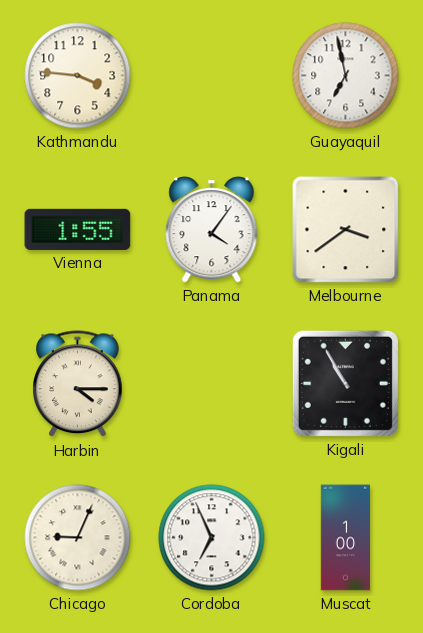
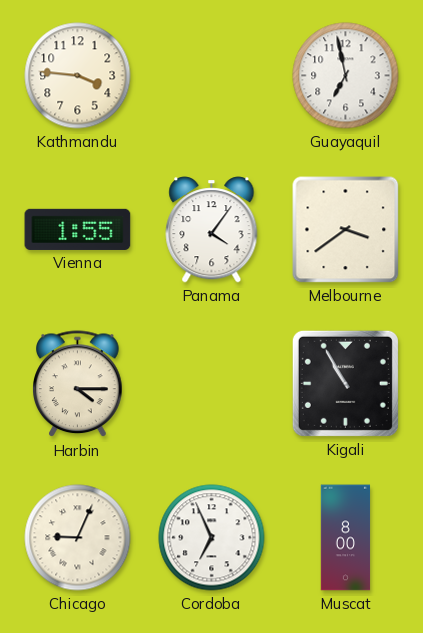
Muscat: 1:00 -> 8:00 (346, 538)
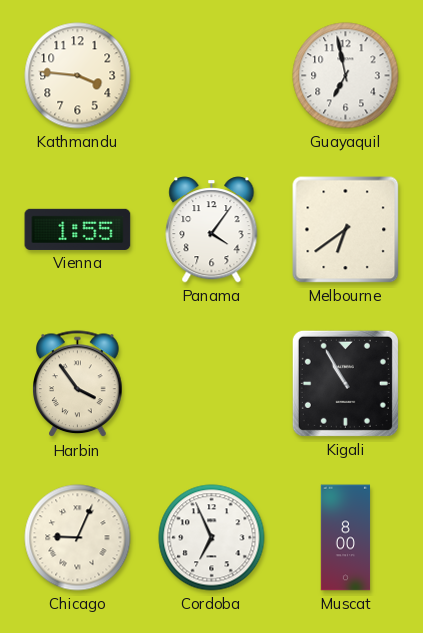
Melbourne: 3:39 -> 6:39 (346, 230)
Harbin: 4:15 -> 3:54 (78, 384)
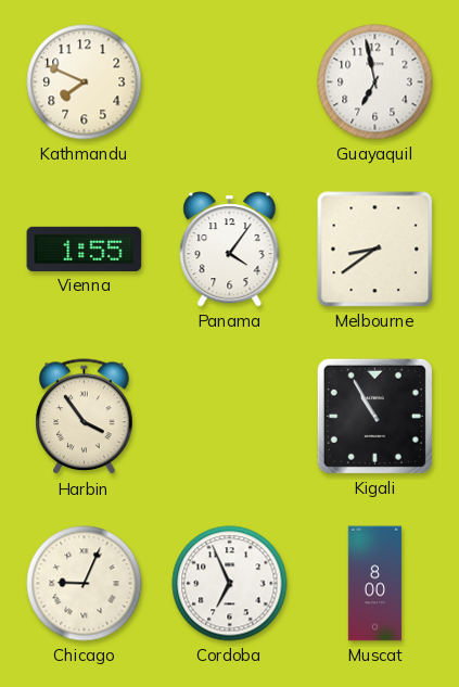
Kathmandu: 3:46 -> 7:49 (85, 82)
Melbourne: 6:39 -> 8:39 (375, 250)
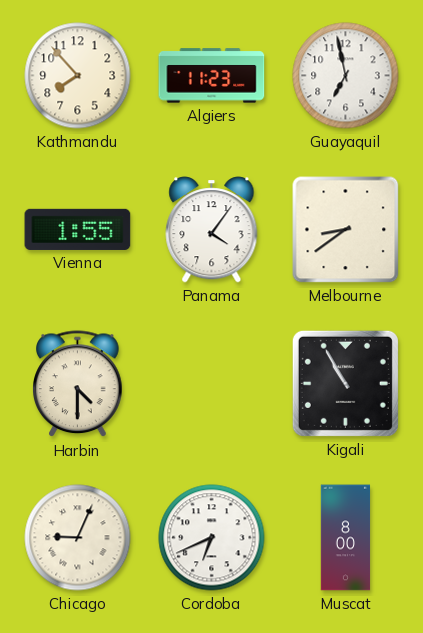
Kathmandu: 7:49 -> 7:53 (78, 76)
Algiers: none -> 11:23 (212, 76)
Harbin: 3:54 -> 4:30 (78, 384)
Cordoba: 6:56 -> 6:41 (212, 538)
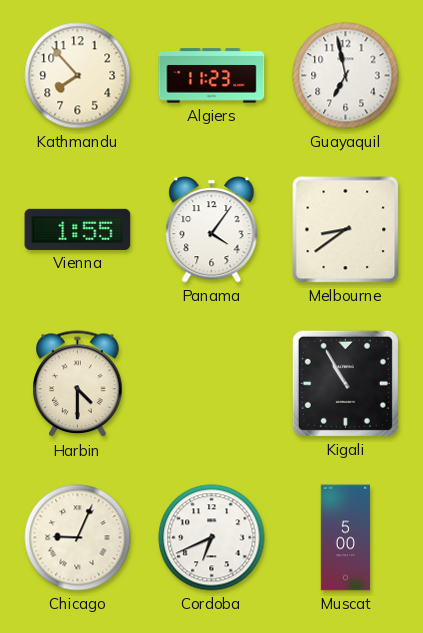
Muscat: 8:00 -> 5:00 (346, 538)
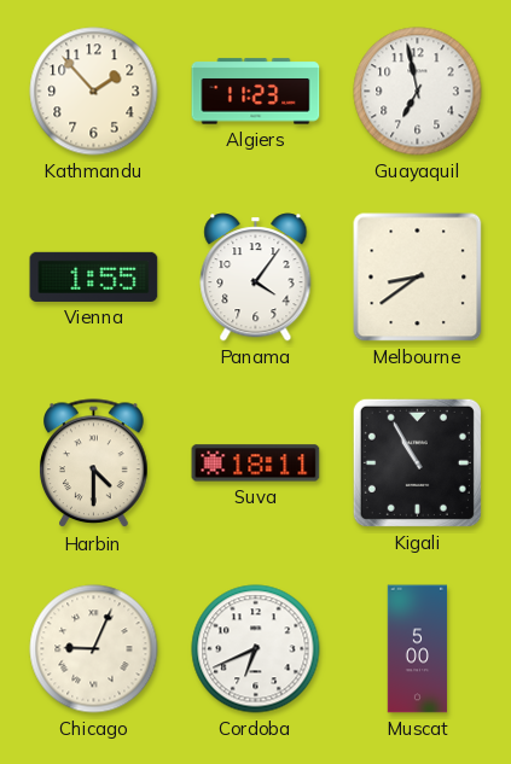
Kathmandu: 7:53 -> 1:53 (94, 92)
Suva: none -> 18:11 (256, 463)
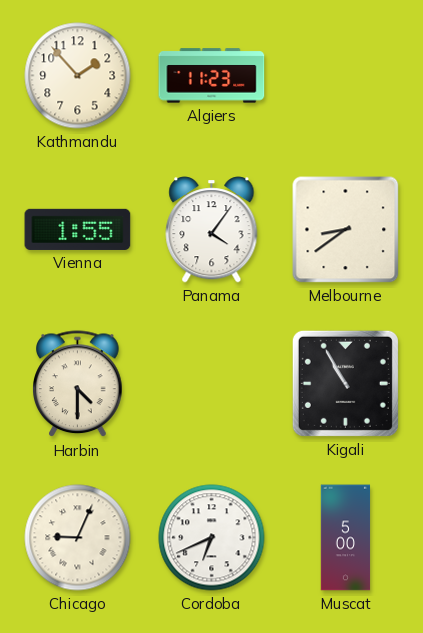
Guayaquil: 6:58 -> none (418, 92)
Suva: 18:11 -> none (256, 463)
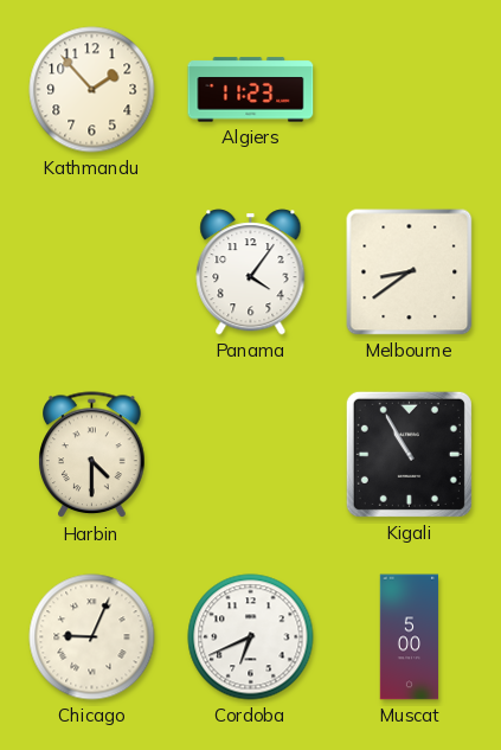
Vienna: 1:55 -> none (78, 229)
